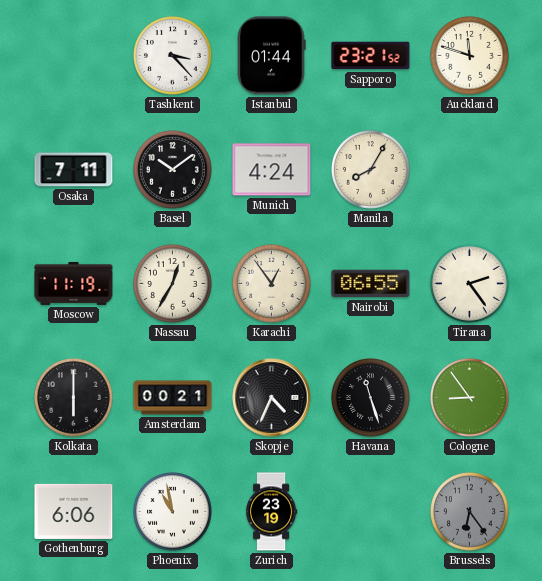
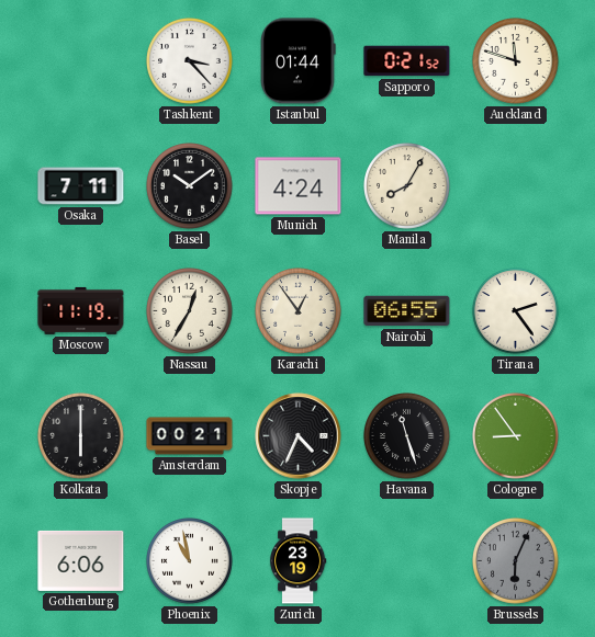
Sapporo: 23:21 -> 0:21 (407, 61)
Brussels: 6:24 -> 6:04 (516, 561)
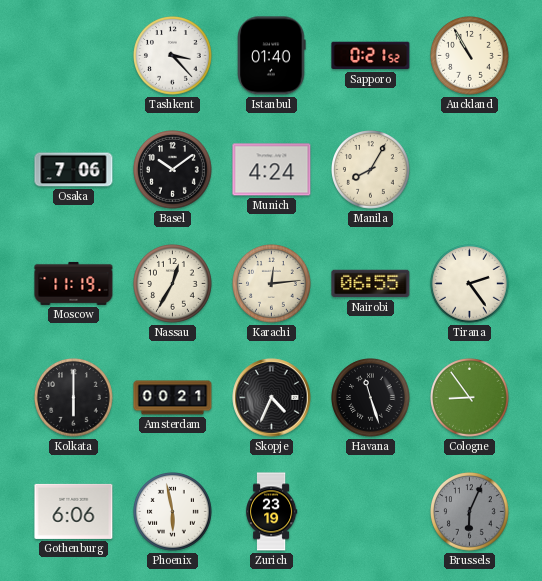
Istanbul: 01:44 -> 01:40 (272, 56)
Auckland: 11:48 -> 10:55 (470, 56)
Osaka: 7:11 -> 7:06 (74, 170)
Karachi: 12:54 -> 12:14 (272, 284)
Phoenix: 10:58 -> 5:58 (173, 512)
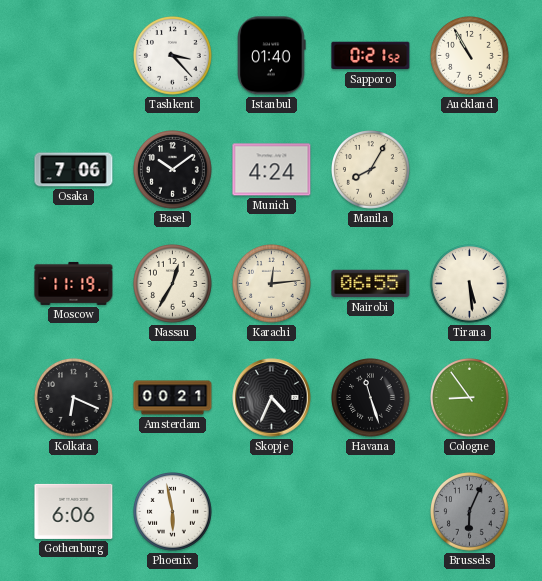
Tirana: 2:24 -> 5:29 (470, 284)
Kolkata: 6:00 -> 6:19 (74, 398)
Zurich: 23:19 -> none (271, 512)
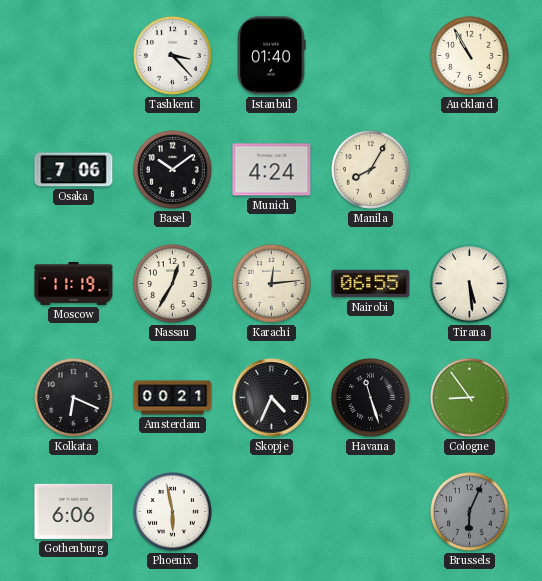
Sapporo: 0:21 -> none (371, 56)
